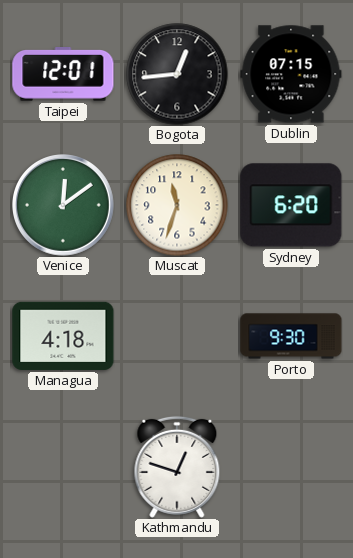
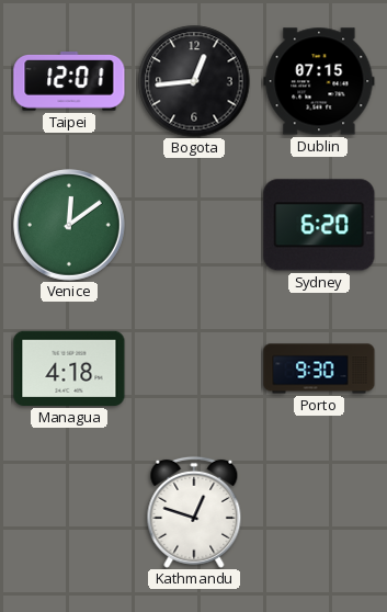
Muscat: 11:33 -> none (177, 205)
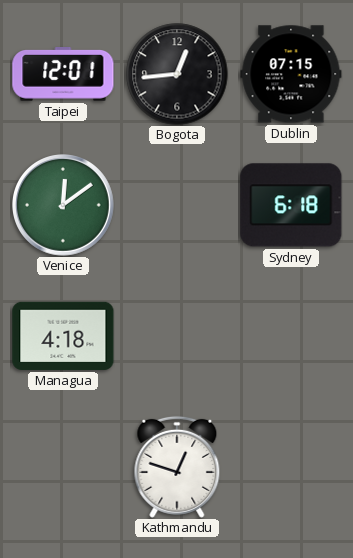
Sydney: 6:20 -> 6:18 (291, 205)
Porto: 9:30 -> none (319, 369)
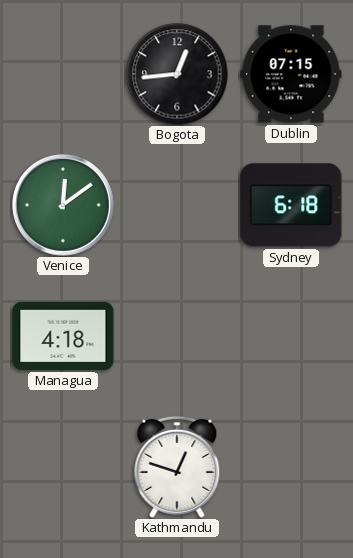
Taipei: 12:01 -> none (63, 75)
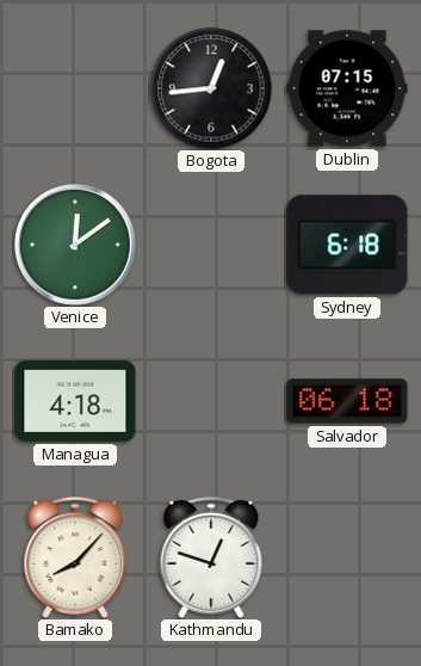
Salvador: none -> 06:18 (347, 401)
Bamako: none -> 8:07 (75, 557)
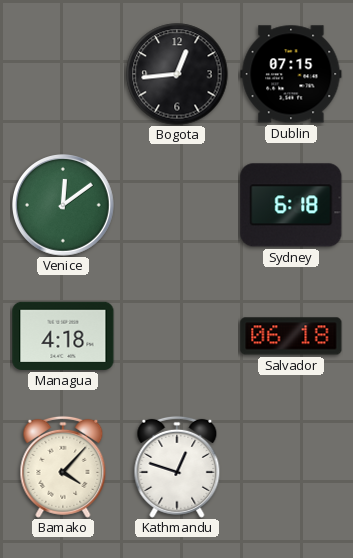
Bamako: 8:07 -> 4:07 (63, 467)
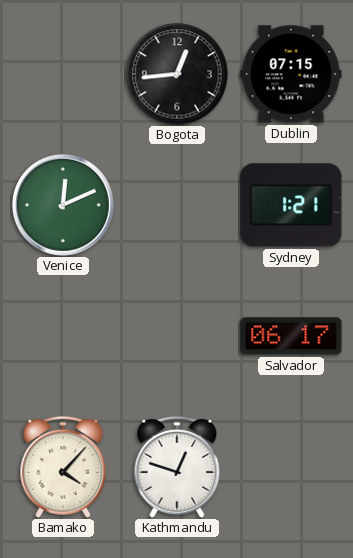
Venice: 12:09 -> 12:11 (64, 206)
Sydney: 6:18 -> 1:21 (291, 205)
Managua: 4:18 -> none (63, 336)
Salvador: 06:18 -> 06:17 (291, 336)
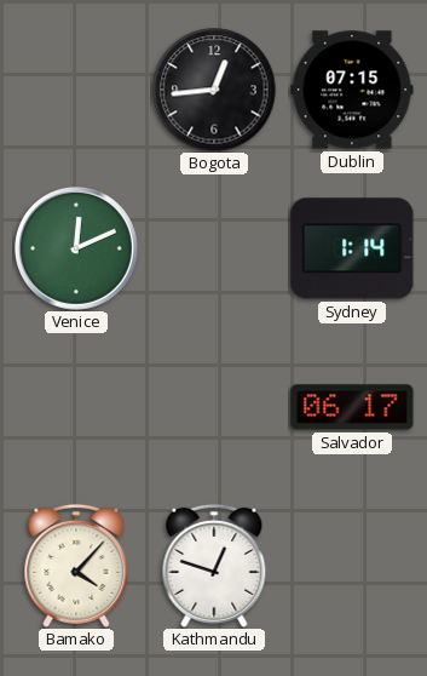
Sydney: 1:21 -> 1:14 (352, 248)
